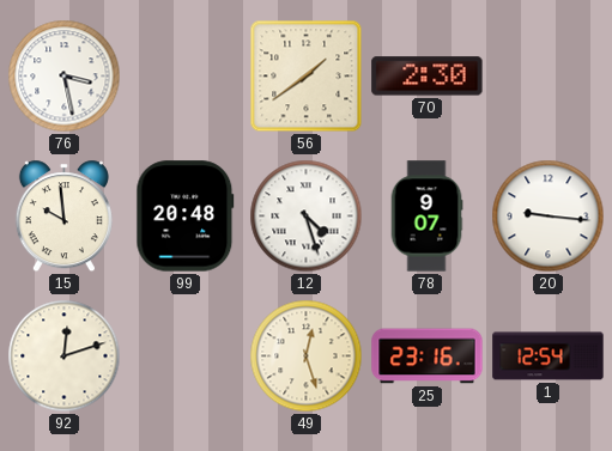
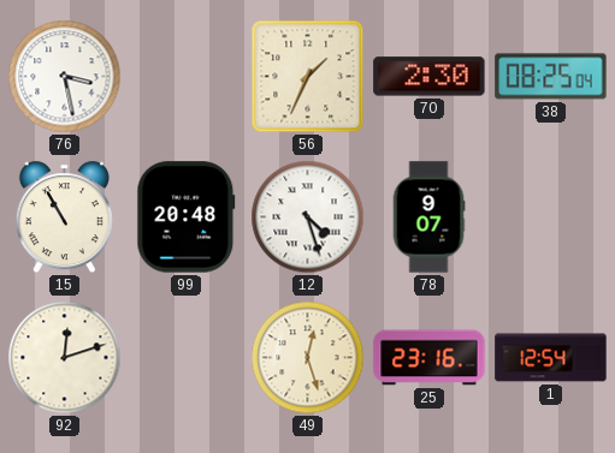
56: 1:39 -> 1:34 (308, 77)
38: none -> 08:25 (551, 77)
15: 9:59 -> 10:55 (64, 217)
20: 9:16 -> none (549, 217)
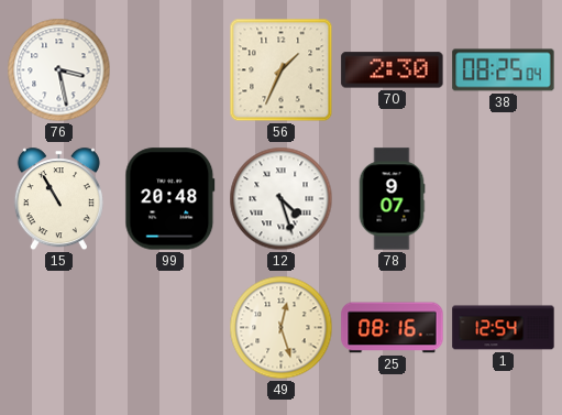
92: 12:12 -> none (65, 358)
25: 23:16 -> 08:16 (393, 328)
